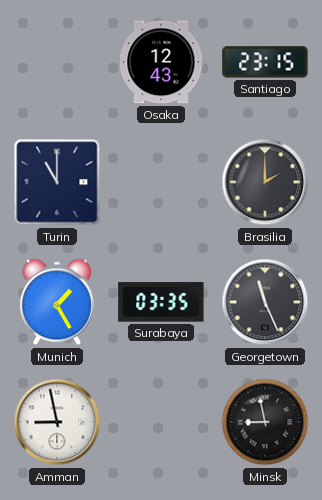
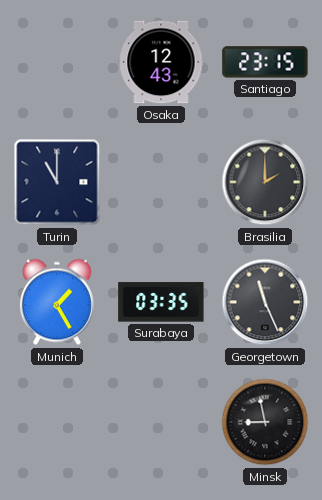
Amman: 8:58 -> none (57, 422)
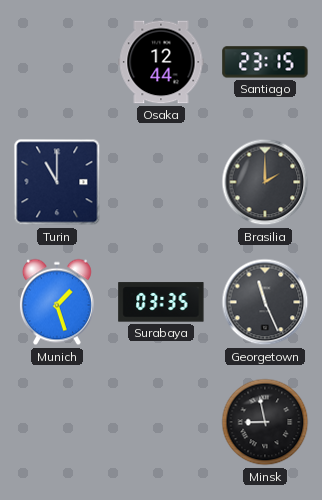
Osaka: 12:43 -> 12:44 (161, 62)
Munich: 1:25 -> 1:27 (57, 302)
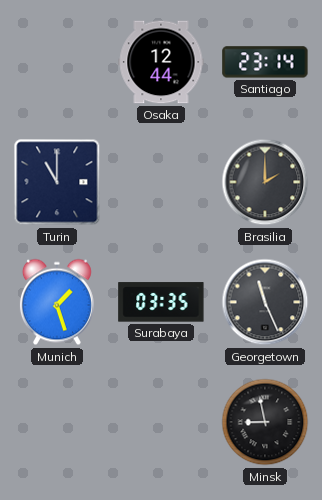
Santiago: 23:15 -> 23:14 (265, 62)
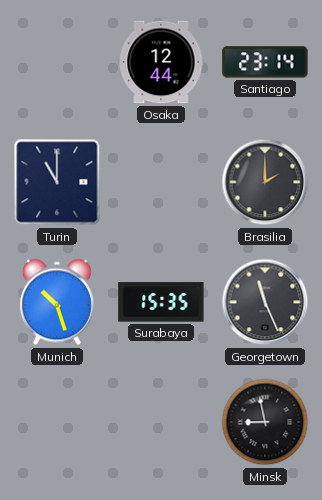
Munich: 1:27 -> 10:27 (57, 302)
Surabaya: 03:35 -> 15:35 (161, 302)
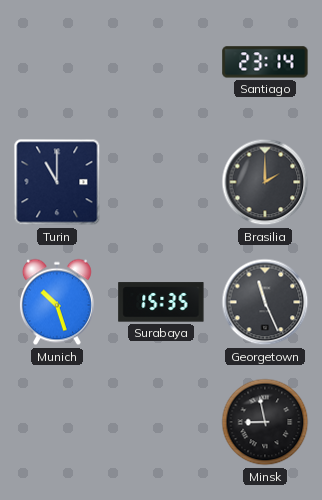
Osaka: 12:44 -> none (161, 62)
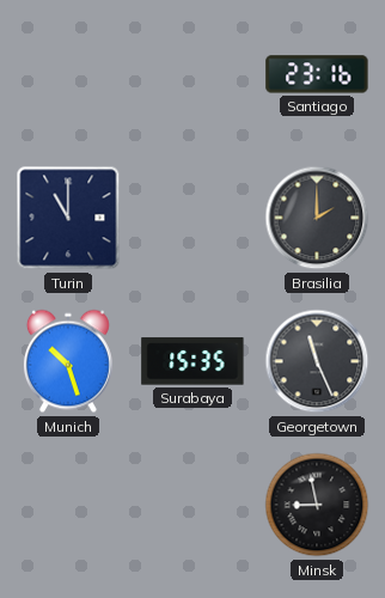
Santiago: 23:14 -> 23:16 (317, 74)
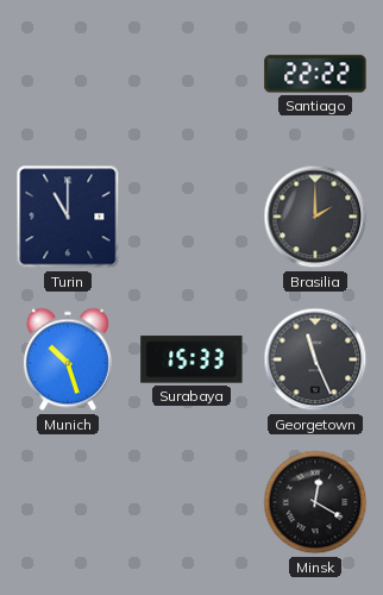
Santiago: 23:16 -> 22:22 (315, 74)
Surabaya: 15:35 -> 15:33 (191, 359)
Minsk: 8:58 -> 12:20 (315, 502)
